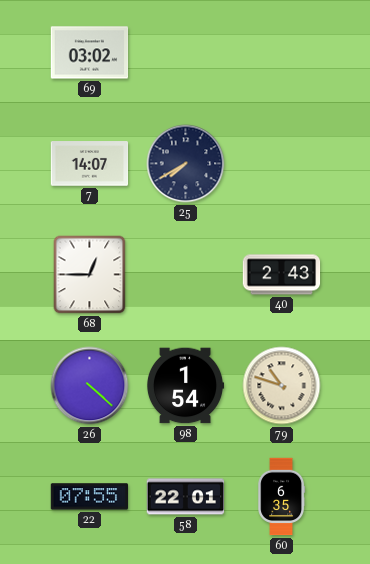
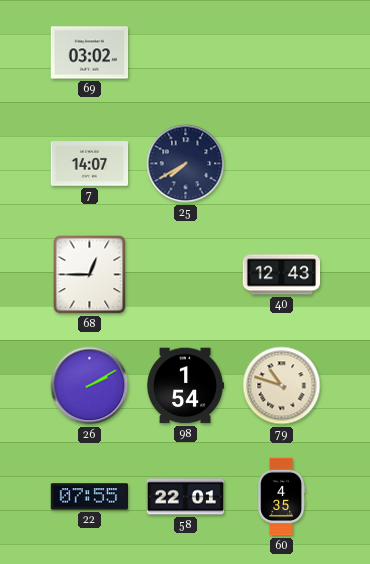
40: 2:43 -> 12:43 (282, 275)
26: 4:22 -> 2:10 (90, 386)
60: 6:35 -> 4:35 (282, 497)
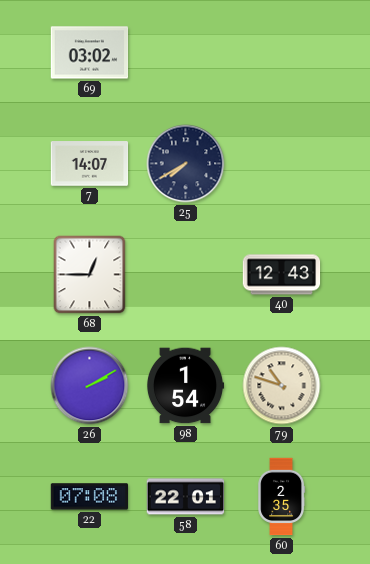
22: 07:55 -> 07:08 (90, 497)
60: 4:35 -> 2:35 (282, 497)
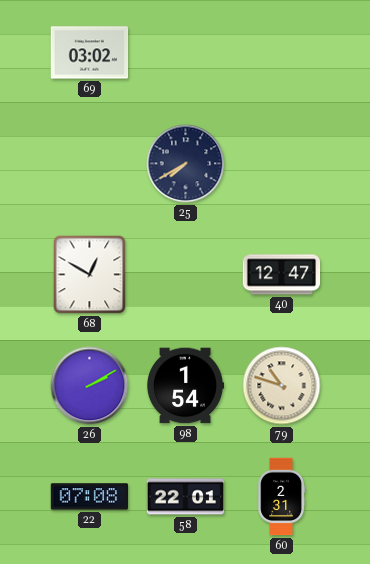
7: 14:07 -> none (90, 164)
68: 12:45 -> 12:50 (90, 275)
40: 12:43 -> 12:47 (282, 275)
60: 2:35 -> 2:31 (282, 497)
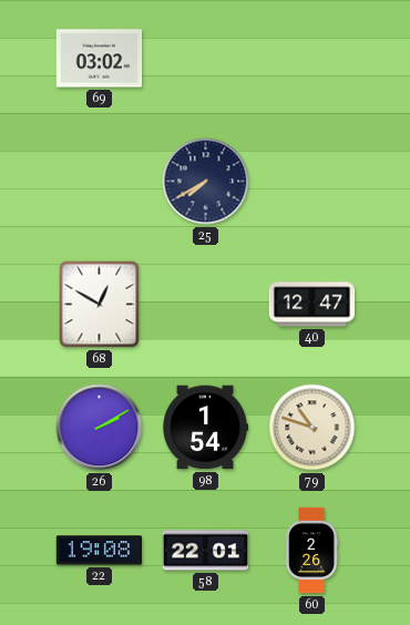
22: 07:08 -> 19:08 (100, 551)
60: 2:31 -> 2:26 (312, 551)
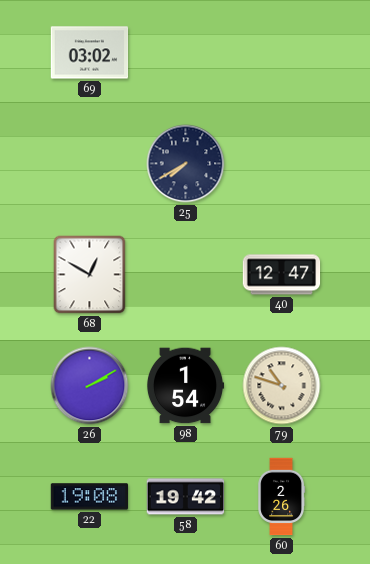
58: 22:01 -> 19:42 (186, 497)
